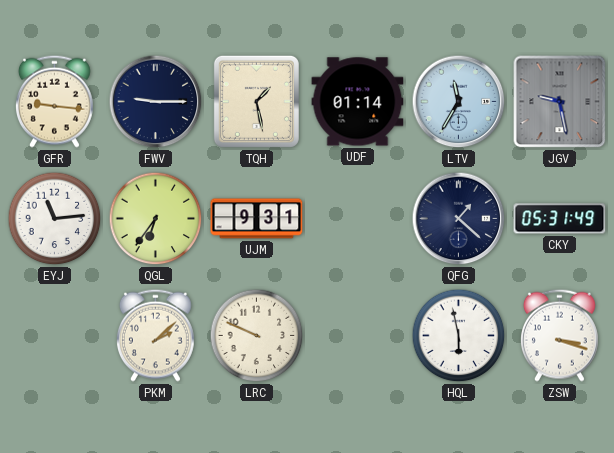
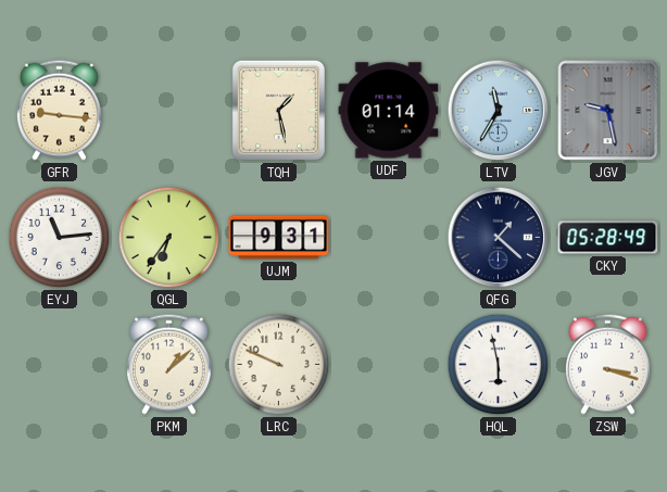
FWV: 9:15 -> none (156, 102)
CKY: 05:31 -> 05:28 (608, 238)
PKM: 2:08 -> 1:08 (168, 364)
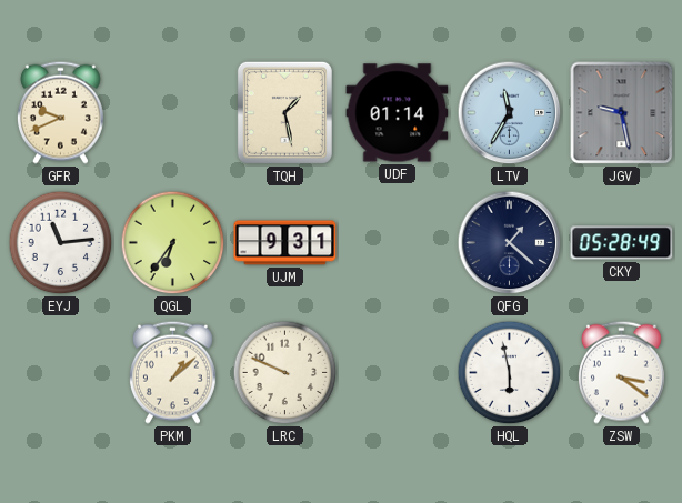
GFR: 9:16 -> 9:41 (60, 112)
ZSW: 3:18 -> 3:21 (621, 372)
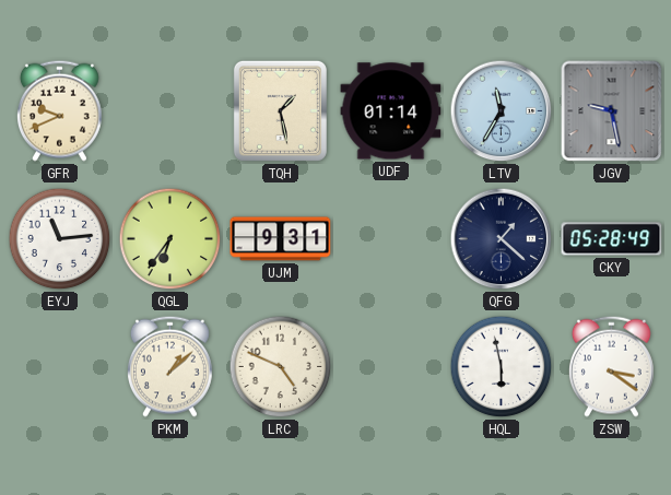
LRC: 9:49 -> 4:49 (281, 367)
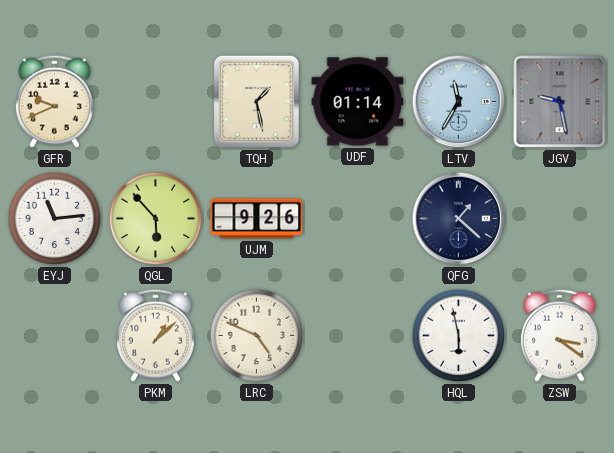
QGL: 6:36 -> 5:53 (156, 219)
UJM: 9:31 -> 9:26 (257, 219)
CKY: 05:28 -> none (612, 239)
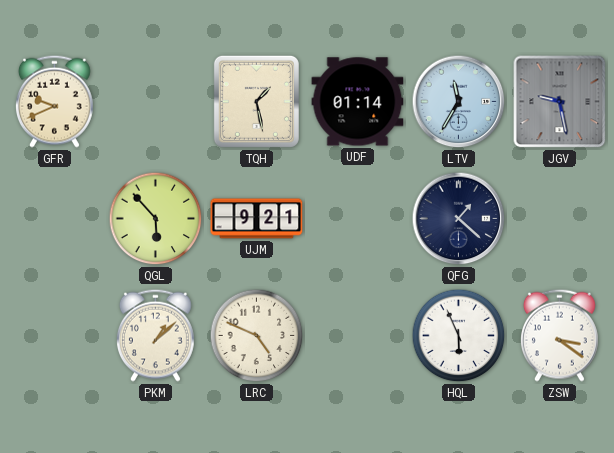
EYJ: 11:14 -> none (55, 219)
UJM: 9:26 -> 9:21 (257, 219)
HQL: 5:58 -> 5:56 (459, 336)
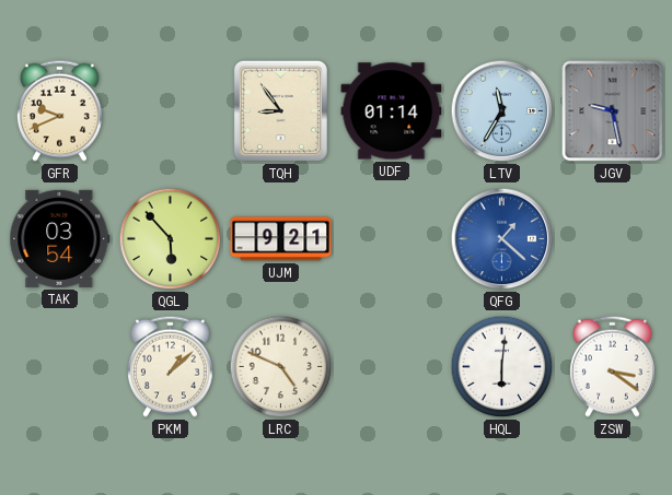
TQH: 1:28 -> 8:54 (280, 110)
TAK: none -> 03:54 (60, 238)
QFG dial: navy -> blue (502, 239)
HQL: 5:56 -> 6:01 (502, 367)
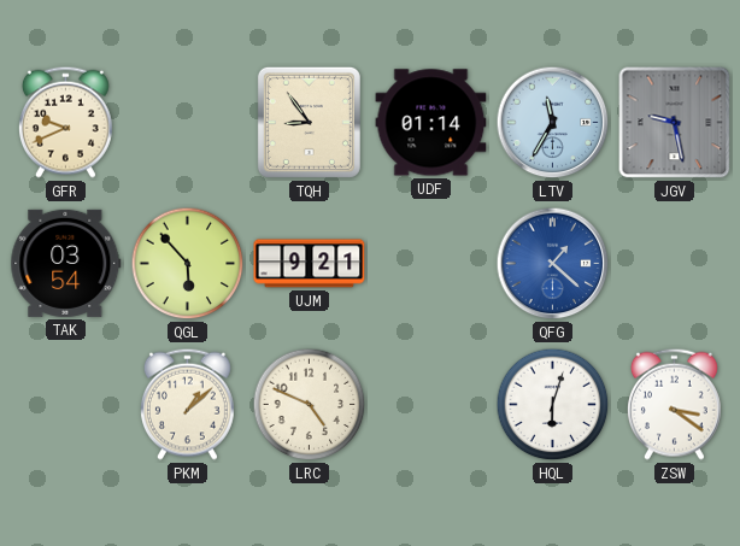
HQL: 6:01 -> 6:03 (553, 405)
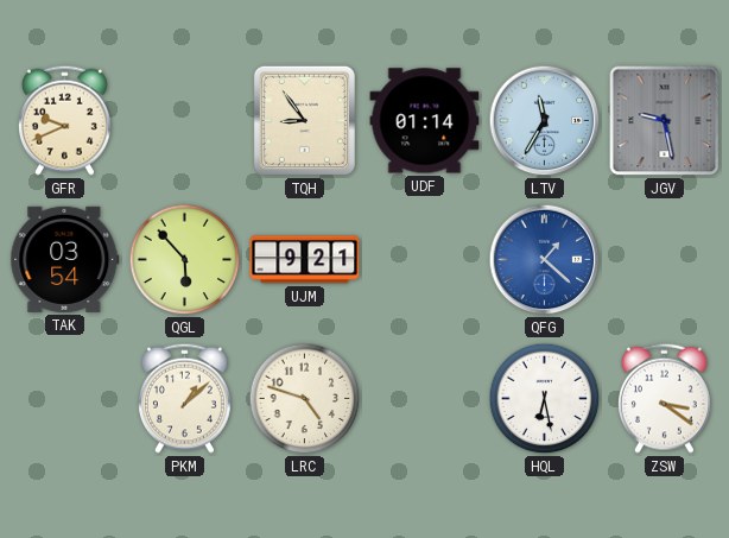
LRC: 4:49 -> 4:48 (305, 399)
HQL: 6:03 -> 6:28 (545, 399)
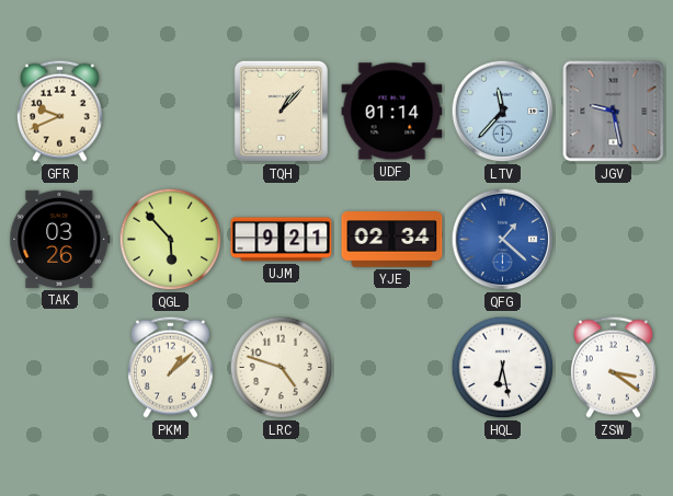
TQH: 8:54 -> 1:07 (281, 111)
LTV: 11:35 -> 11:37 (503, 112)
TAK: 03:54 -> 03:26 (60, 239)
YJE: none -> 02:34 (392, 240)
